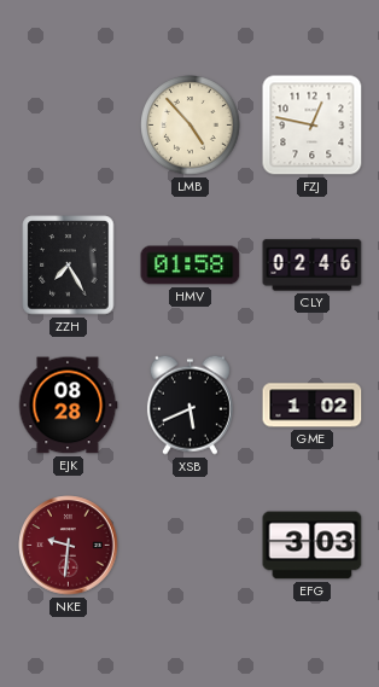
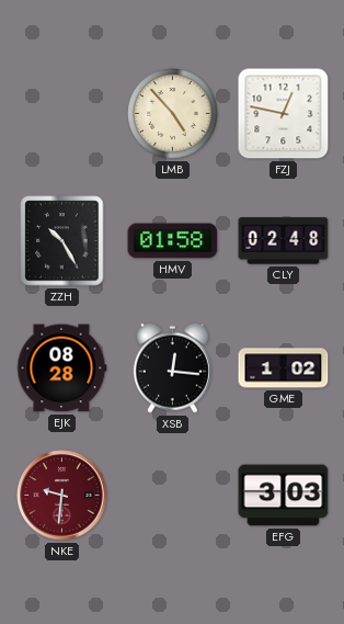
ZZH: 7:25 -> 10:25 (62, 241)
CLY: 02:46 -> 02:48 (284, 241)
XSB: 5:41 -> 12:16 (172, 367)
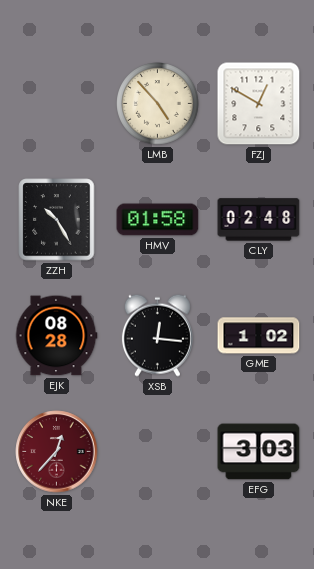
FZJ: 12:47 -> 12:50 (259, 104)
NKE: 9:31 -> 12:37 (57, 452)
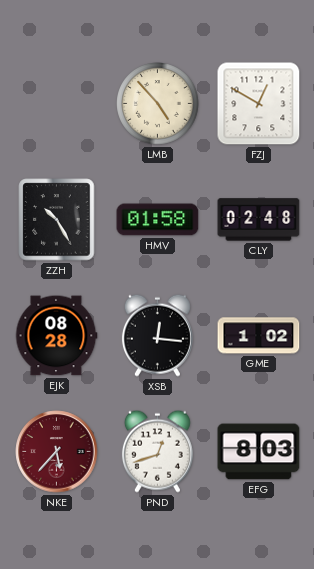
NKE: 12:37 -> 5:37 (57, 452)
PND: none -> 12:42 (157, 451)
EFG: 3:03 -> 8:03 (259, 452)
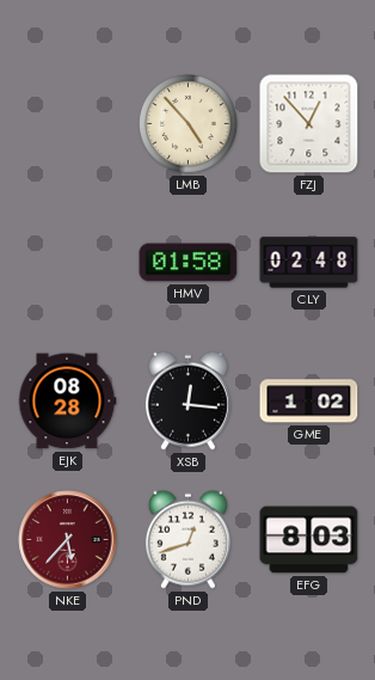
FZJ: 12:50 -> 12:53 (309, 124)
ZZH: 10:25 -> none (57, 220)
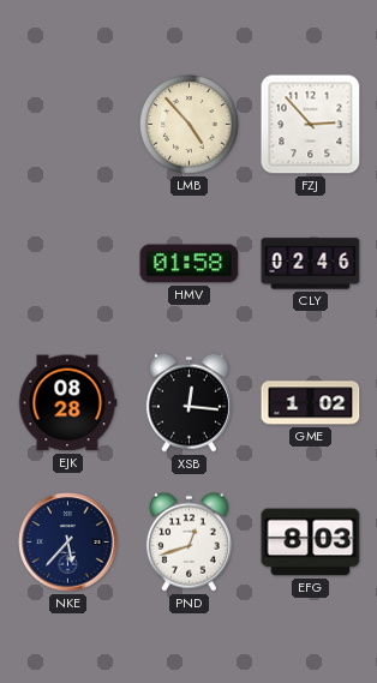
FZJ: 12:53 -> 2:53 (311, 125)
CLY: 02:48 -> 02:46 (311, 264)
NKE dial: burgundy -> navy (68, 543)
